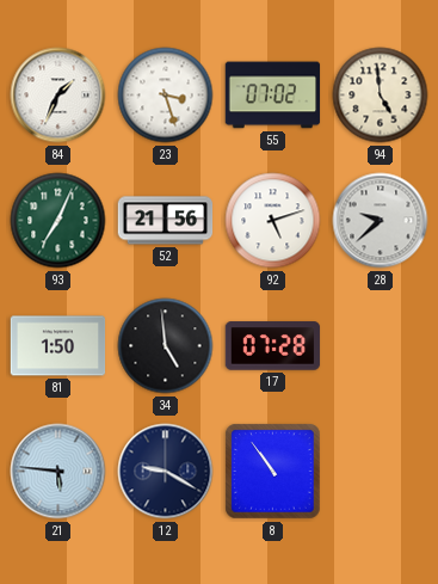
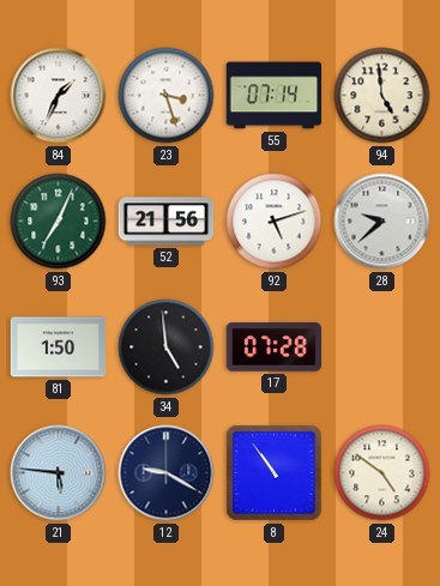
55: 07:02 -> 07:14 (275, 96)
24: none -> 4:51 (382, 473)
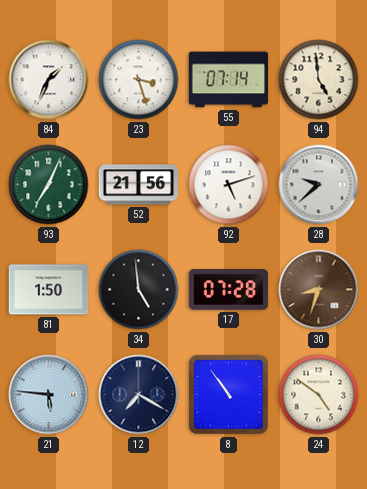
30: none -> 8:33 (319, 290)
12: 9:20 -> 7:20 (139, 395)
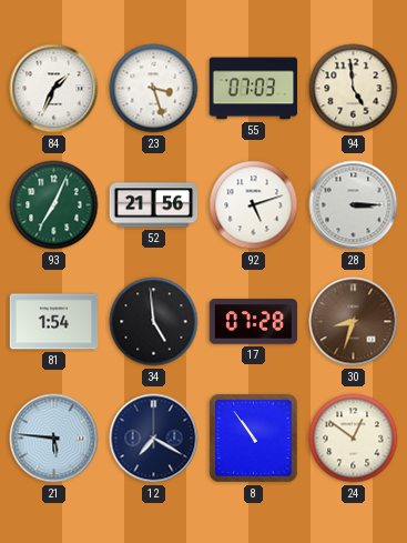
55: 07:14 -> 07:03 (254, 89)
28: 9:38 -> 3:15 (354, 205)
81: 1:50 -> 1:54 (54, 322)
24: 4:51 -> 12:51 (354, 439)
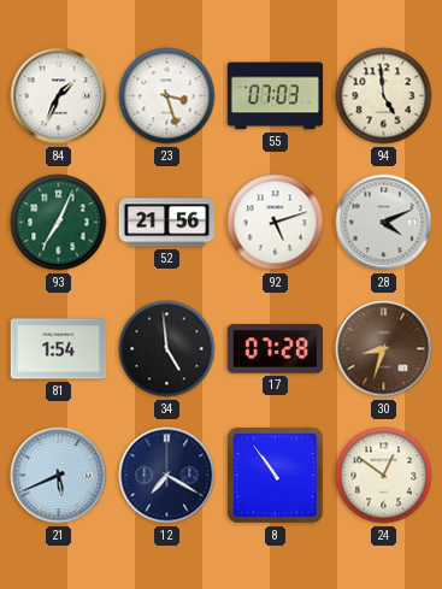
28: 3:15 -> 4:11 (384, 223)
21: 5:46 -> 5:41 (59, 476)
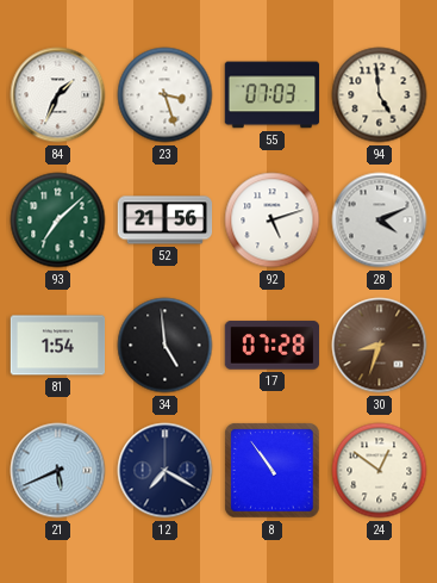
93: 7:04 -> 7:08 (58, 221)
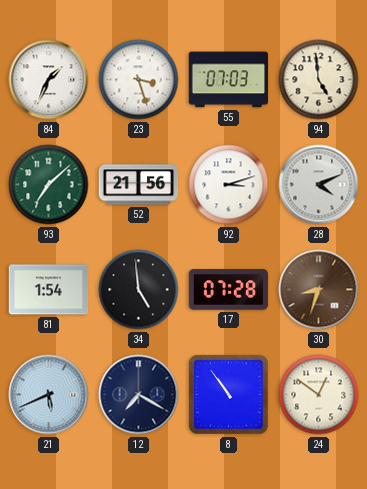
92: 5:12 -> 3:12 (229, 185)
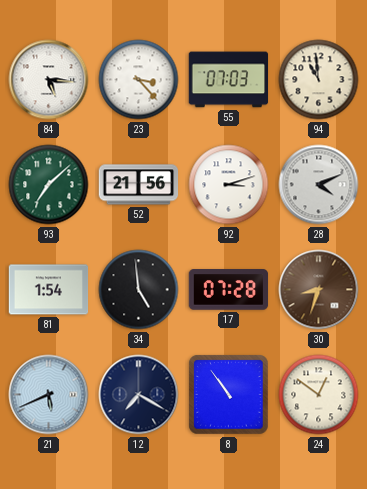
84: 1:34 -> 5:16 (49, 80)
23: 3:27 -> 3:23 (139, 80)
94: 4:59 -> 10:59 (319, 80)
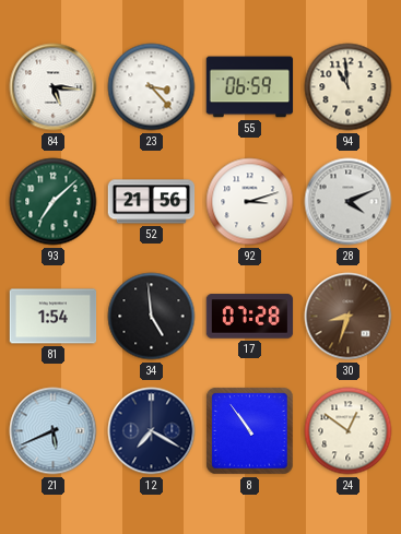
55: 07:03 -> 06:59 (250, 87)
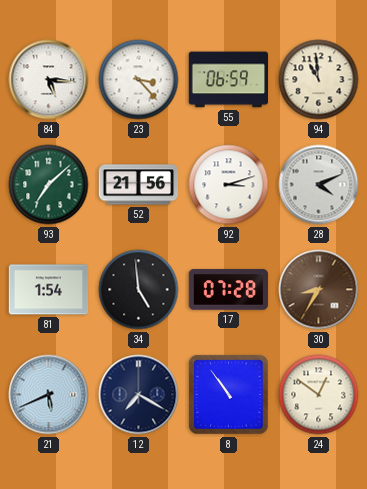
30: 8:33 -> 8:35 (319, 290)
